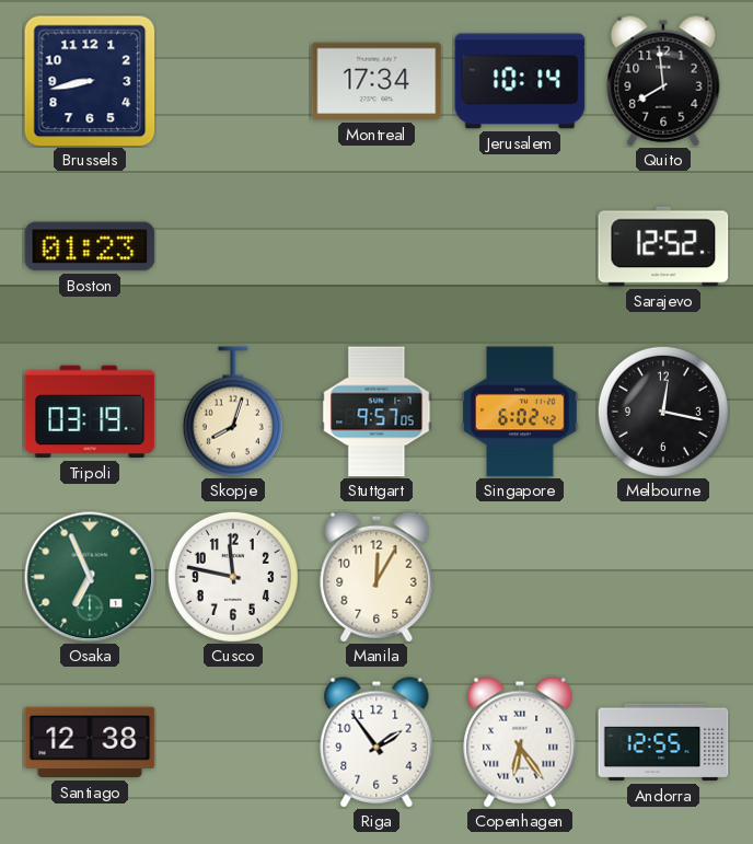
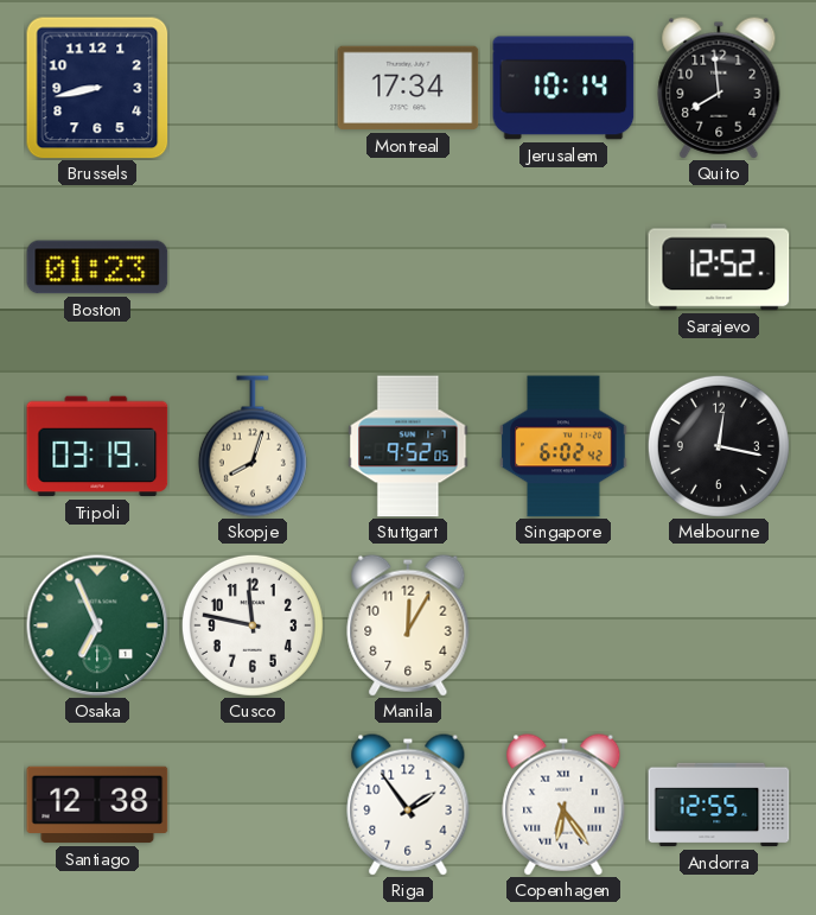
Stuttgart: 9:57 -> 9:52 (408, 446)
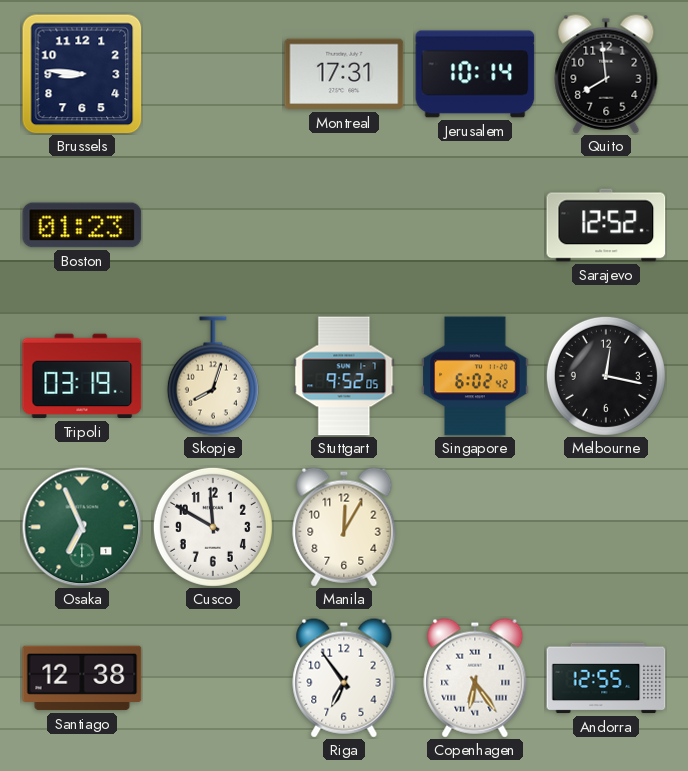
Brussels: 8:43 -> 8:46 (82, 74)
Montreal: 17:34 -> 17:31 (344, 74)
Cusco: 11:47 -> 11:50 (213, 527)
Riga: 1:54 -> 6:54 (344, 678)
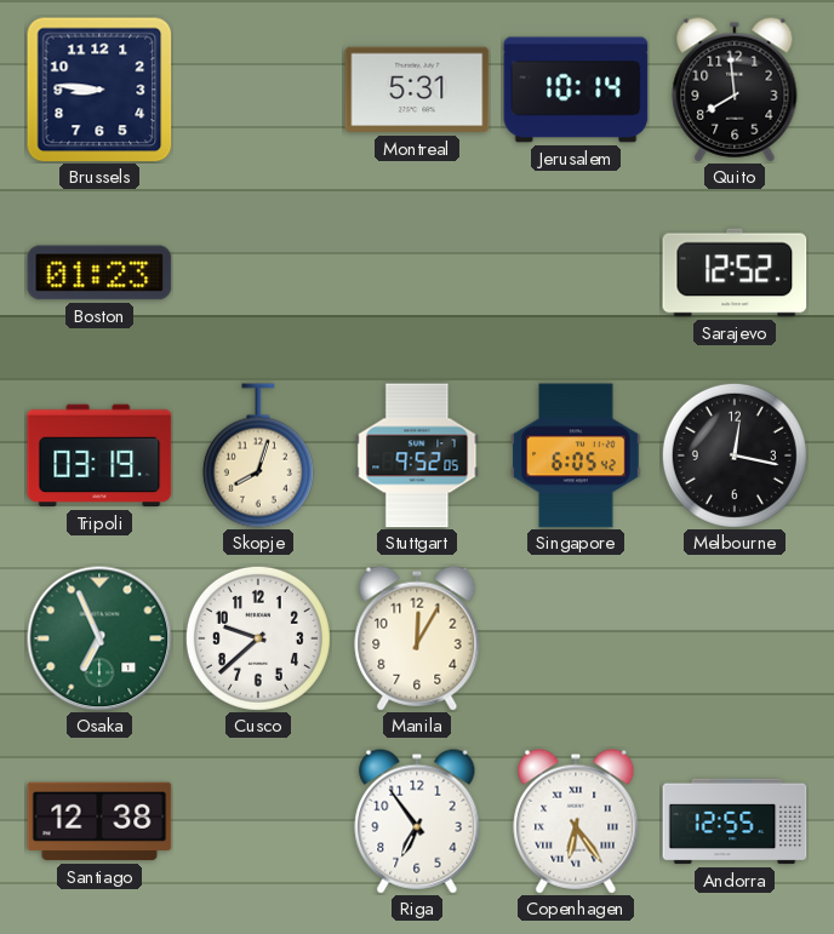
Montreal: 17:31 -> 5:31 (417, 90)
Singapore: 6:02 -> 6:05 (576, 455)
Cusco: 11:50 -> 9:38 (258, 638)
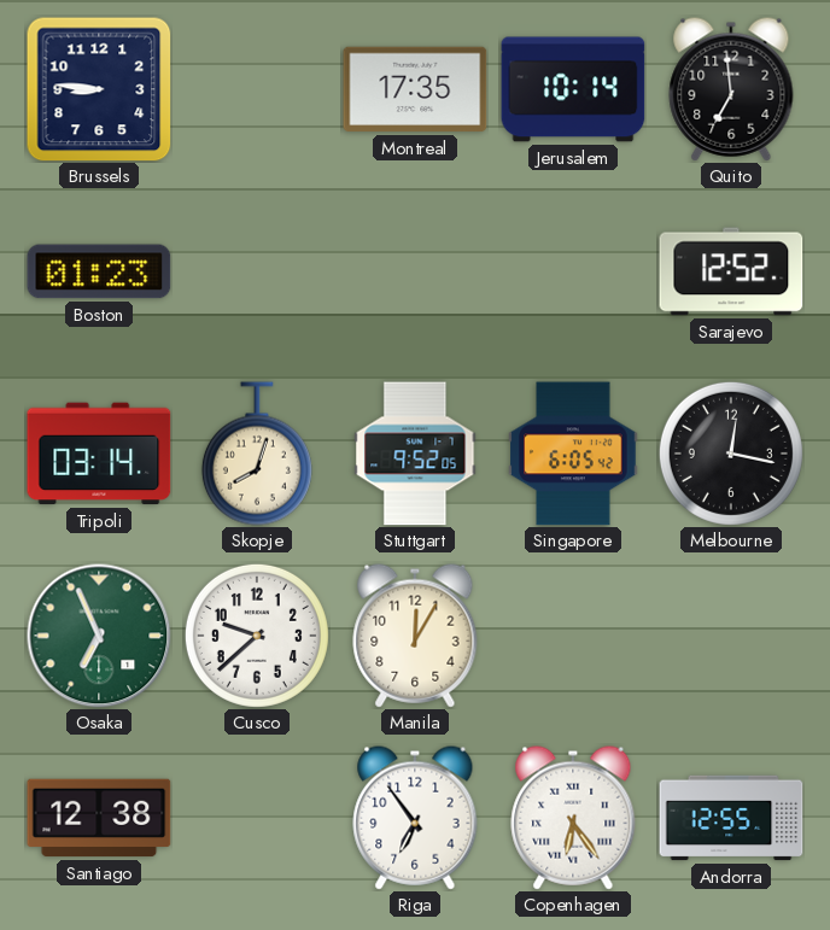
Montreal: 5:31 -> 17:35 (415, 89)
Quito: 7:59 -> 6:59 (731, 89)
Tripoli: 03:19 -> 03:14 (99, 454)
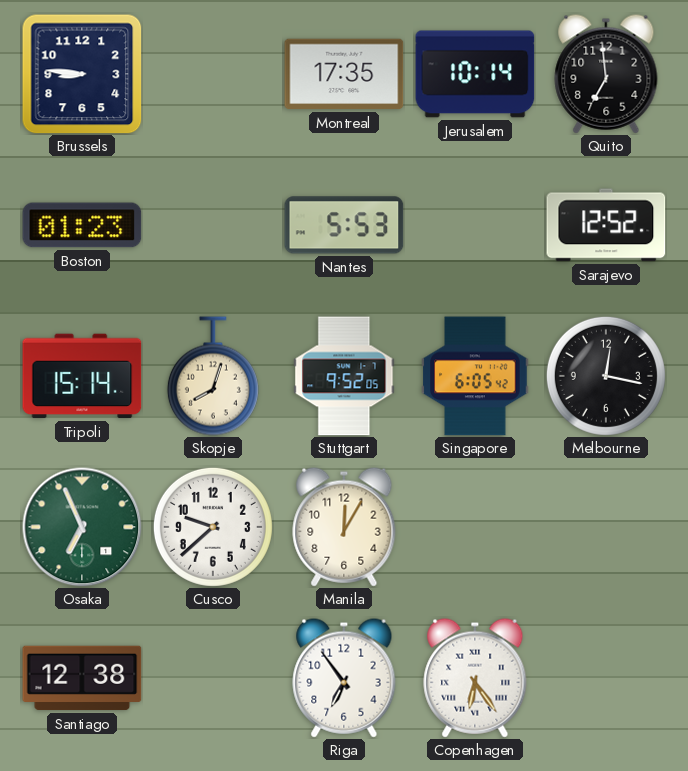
Nantes: none -> 5:53 (344, 225)
Tripoli: 03:14 -> 15:14 (82, 376)
Andorra: 12:55 -> none (731, 818)
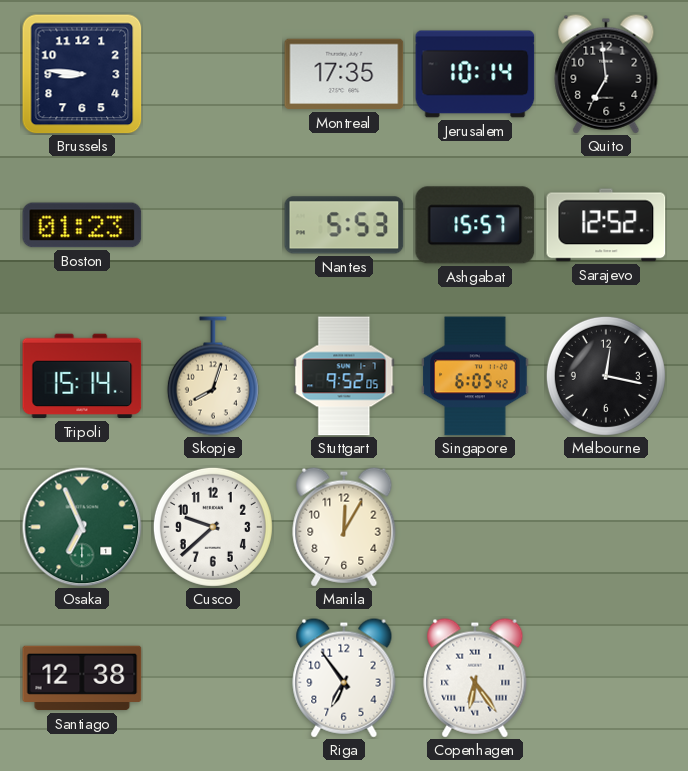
Ashgabat: none -> 15:57 (475, 225)
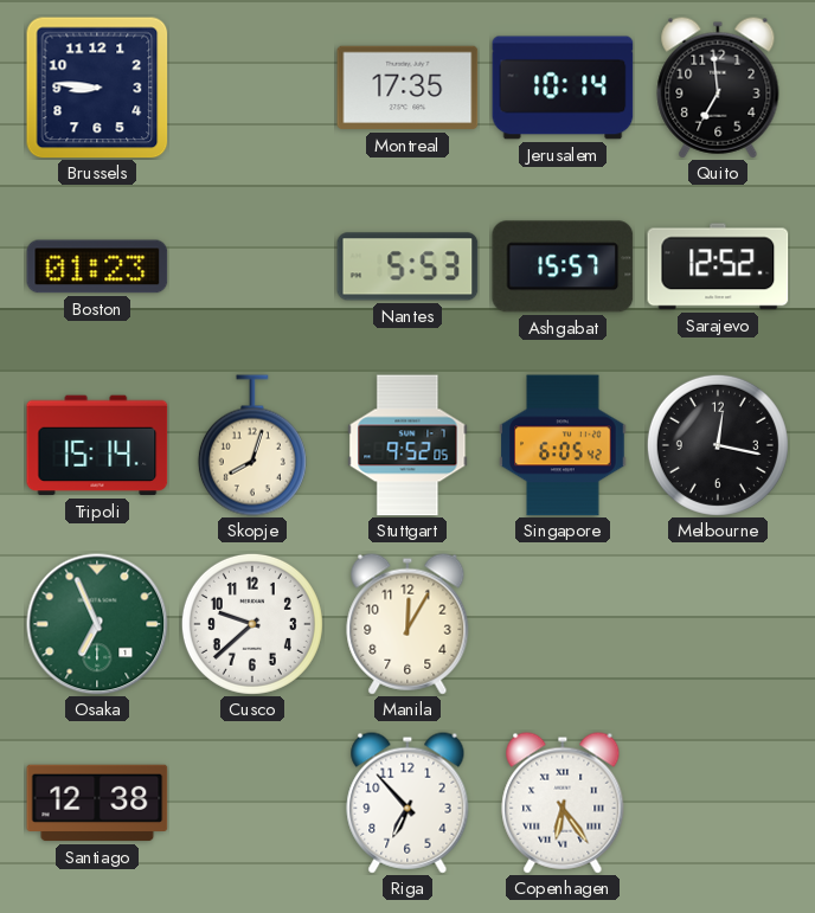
Riga: 6:54 -> 6:53 (407, 803)
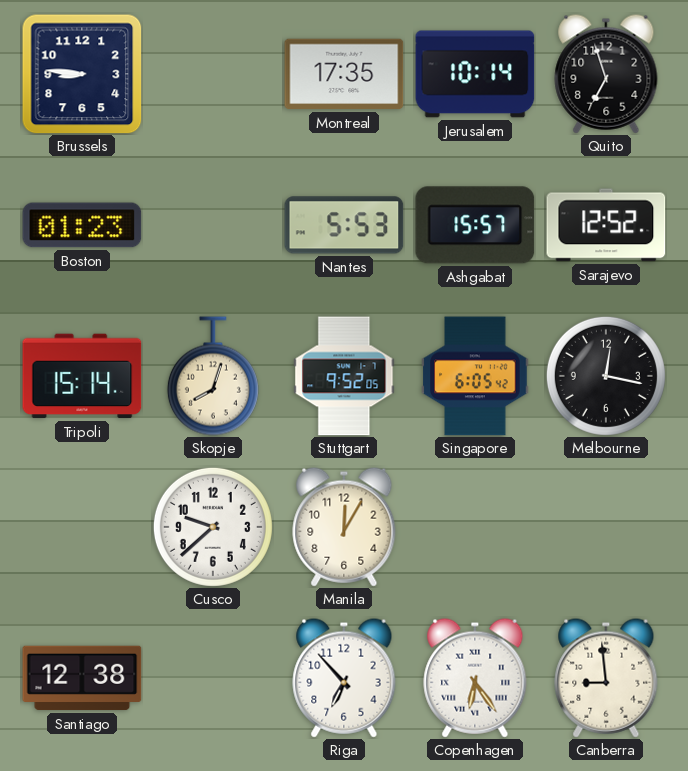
Quito: 6:59 -> 6:57 (606, 74)
Osaka: 6:56 -> none (97, 624)
Canberra: none -> 8:59 (606, 678)
